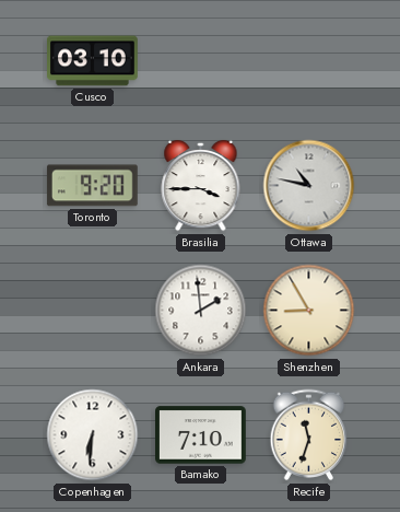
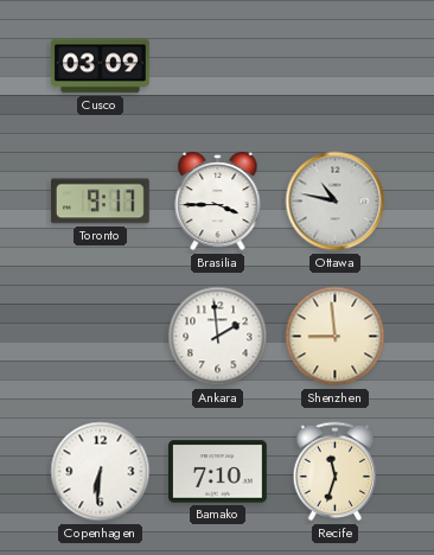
Cusco: 03:10 -> 03:09 (101, 66)
Toronto: 9:20 -> 9:17 (100, 202)
Shenzhen: 8:55 -> 8:59 (336, 337)
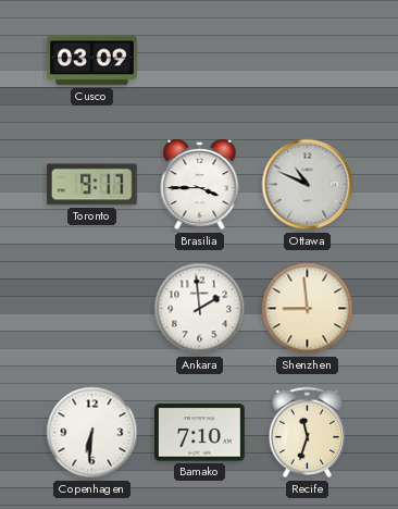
Ottawa: 10:47 -> 10:49 (308, 185)
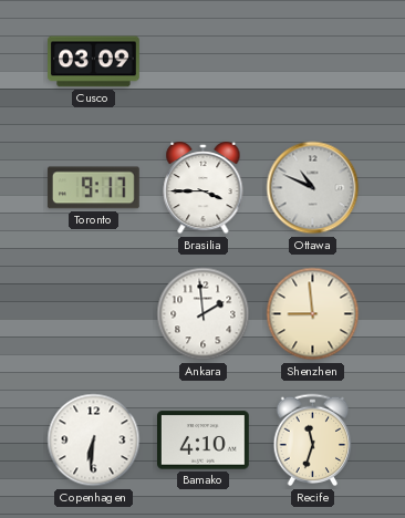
Bamako: 7:10 -> 4:10 (204, 441)
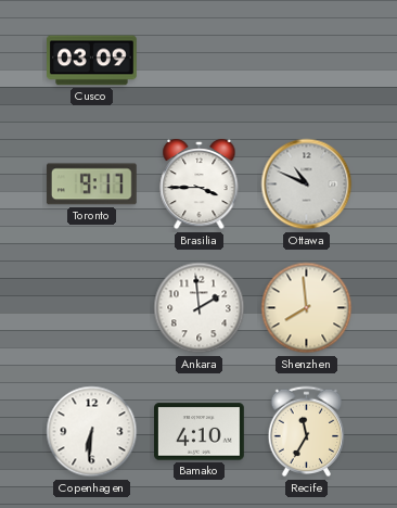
Shenzhen: 8:59 -> 7:59 (307, 308)
Recife: 11:33 -> 11:35 (307, 432)
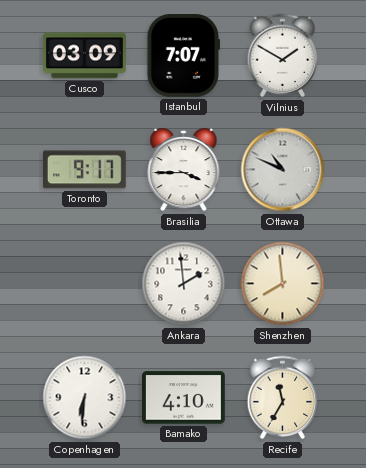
Istanbul: none -> 7:07 (183, 56)
Vilnius: none -> 1:50 (283, 56)
